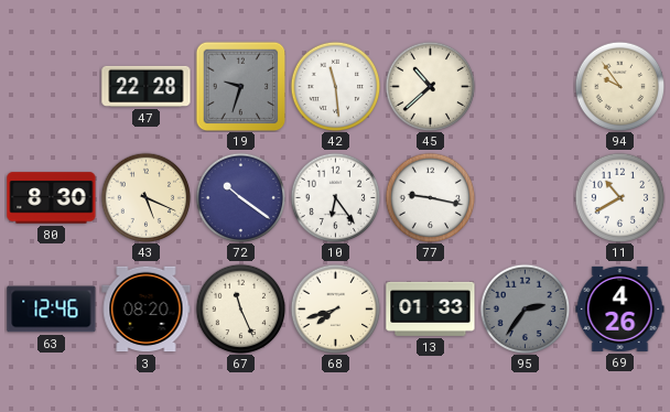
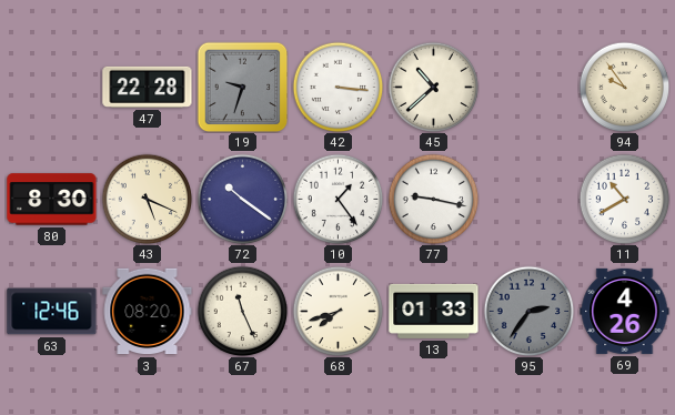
42: 11:29 -> 3:16 (337, 87)
10: 6:24 -> 1:24 (337, 199)
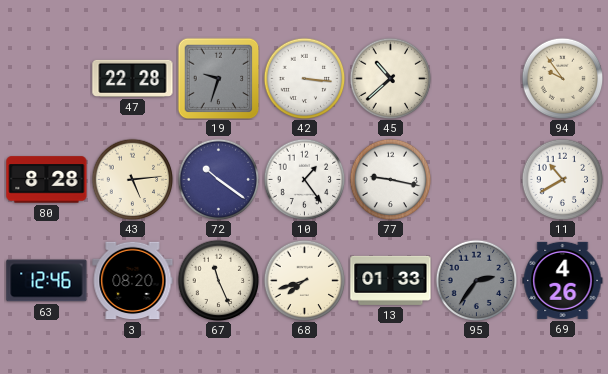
80: 8:30 -> 8:28 (47, 180)
43: 5:19 -> 5:14 (132, 179)
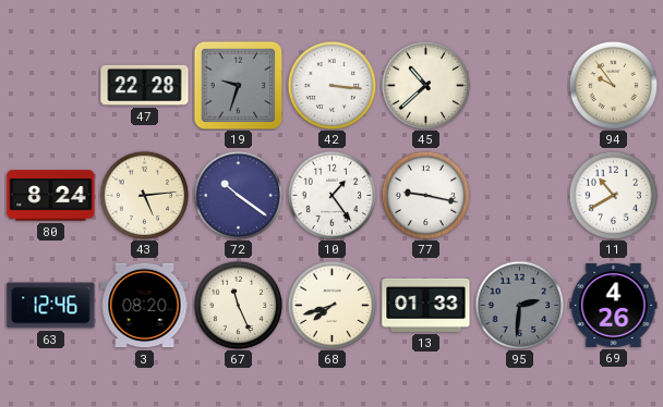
80: 8:28 -> 8:24 (51, 196)
95: 2:36 -> 2:31 (519, 305)
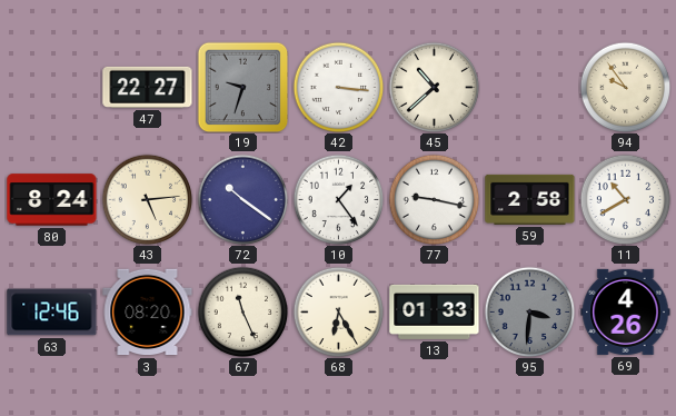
47: 22:28 -> 22:27 (148, 87)
59: none -> 2:58 (530, 199)
68: 7:42 -> 6:25 (338, 311)
95: 2:31 -> 3:31 (529, 311)
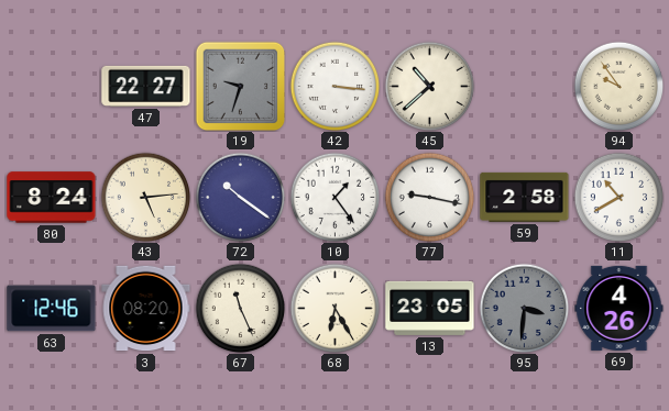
13: 01:33 -> 23:05 (430, 308)
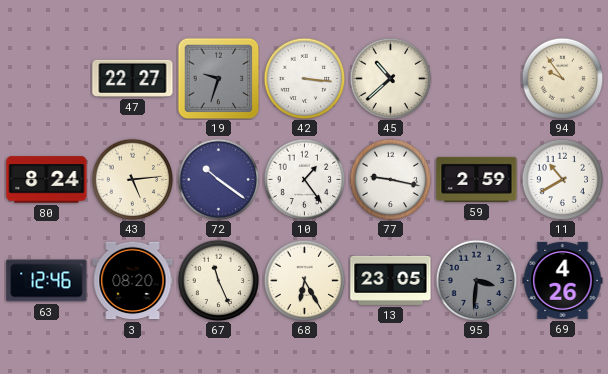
59: 2:58 -> 2:59 (477, 179)
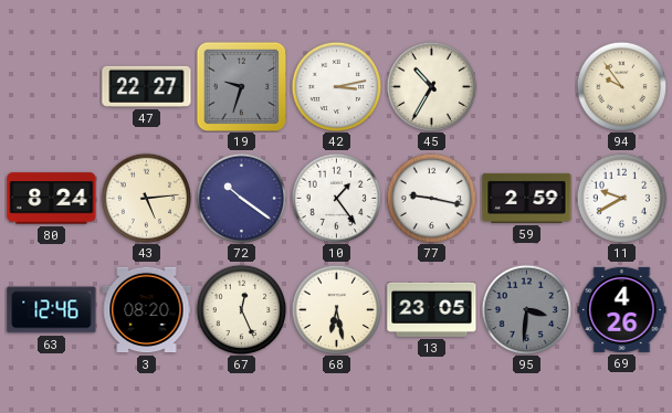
42: 3:16 -> 3:13 (336, 86)
45: 10:38 -> 10:35 (431, 86)
11: 10:40 -> 9:40 (621, 198)
67: 11:26 -> 12:26 (241, 309)
68: 6:25 -> 6:28 (336, 309)
